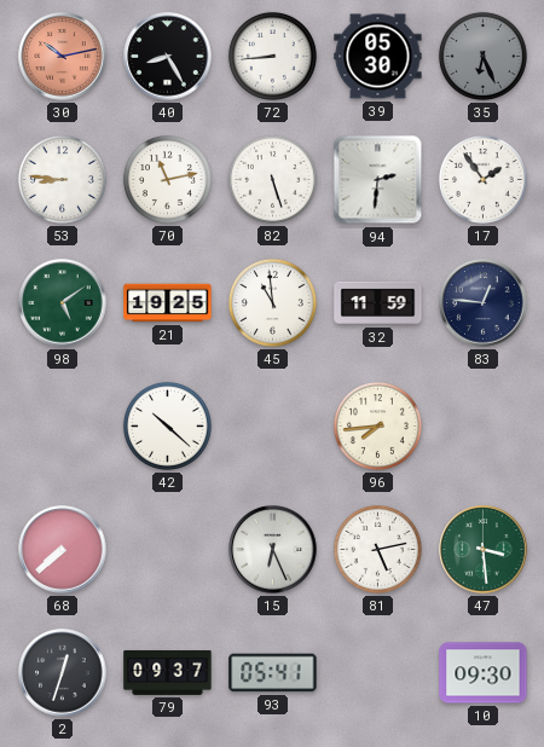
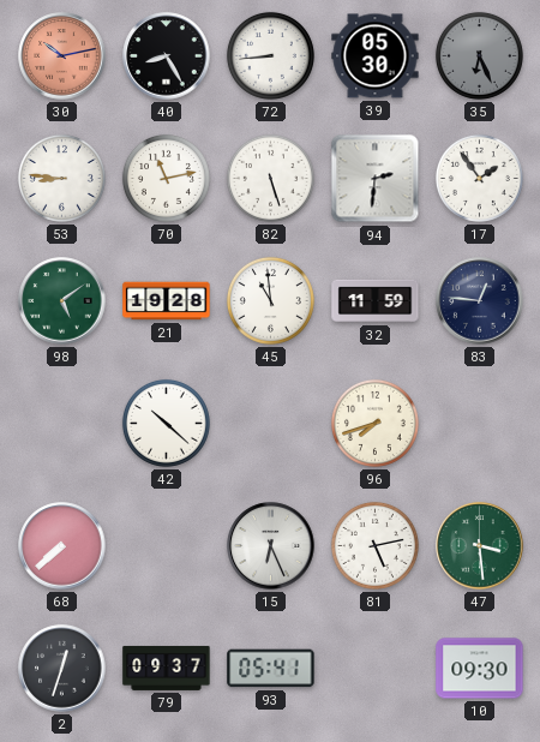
21: 19:25 -> 19:28 (167, 301)
96: 7:44 -> 7:42 (374, 423)
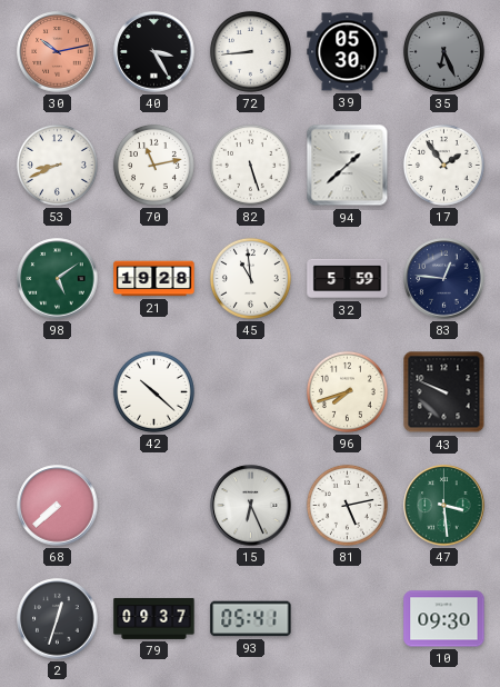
40: 8:25 -> 3:25 (154, 52)
53: 8:46 -> 8:41 (57, 165)
94: 2:31 -> 1:38 (348, 166)
32: 11:59 -> 5:59 (348, 279)
43: none -> 9:49 (444, 392)
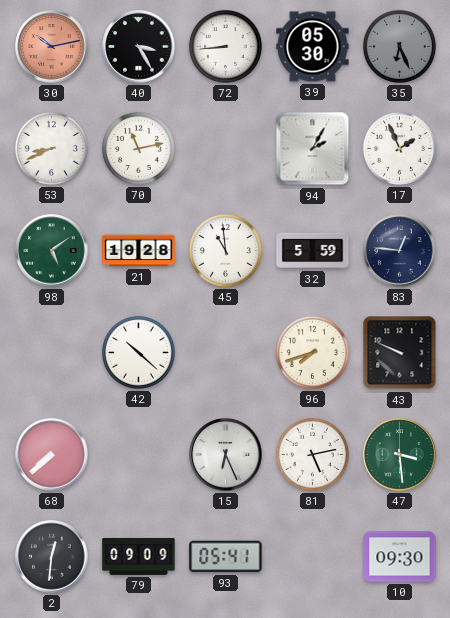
82: 5:27 -> none (250, 165)
94: 1:38 -> 2:05 (313, 149)
17: 1:54 -> 1:56 (399, 148)
2: 12:33 -> 12:31 (52, 557)
79: 09:37 -> 09:09 (139, 556)
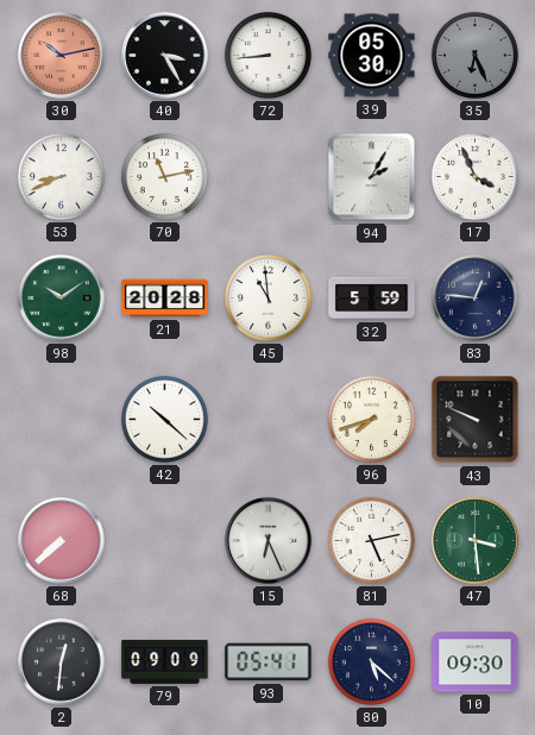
17: 1:56 -> 3:56 (474, 176)
98: 5:09 -> 10:09 (62, 299)
21: 19:28 -> 20:28 (165, 299)
80: none -> 5:22 (371, 661)
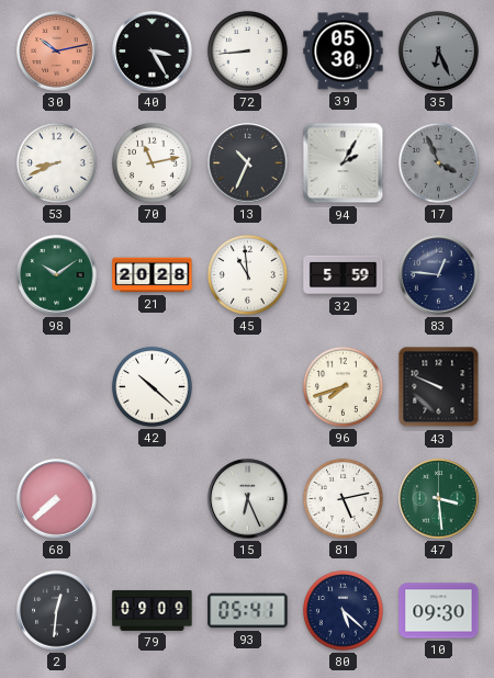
13: none -> 10:34 (248, 163)
17 dial: white -> grey (438, 162)
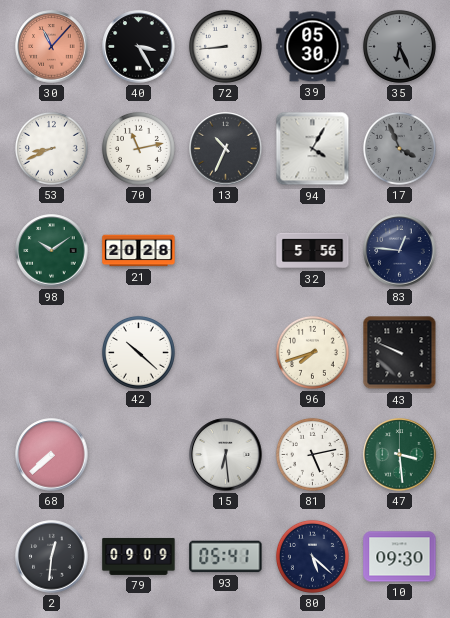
30: 10:13 -> 11:07 (52, 47)
94: 2:05 -> 4:05 (313, 149)
45: 10:59 -> none (247, 274)
32: 5:59 -> 5:56 (313, 251)
15: 6:26 -> 6:29 (226, 455)
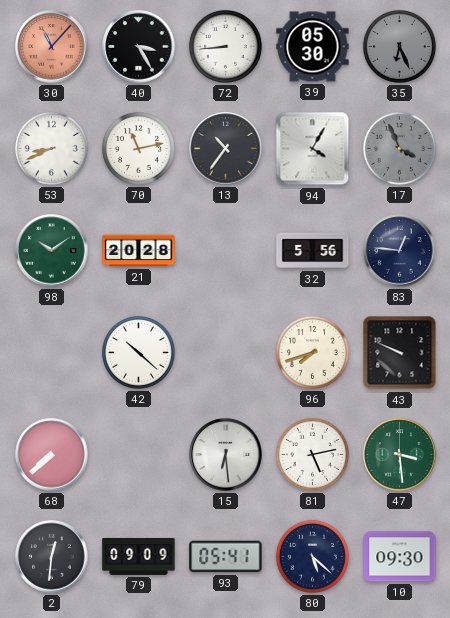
13: 10:34 -> 10:36 (226, 149)
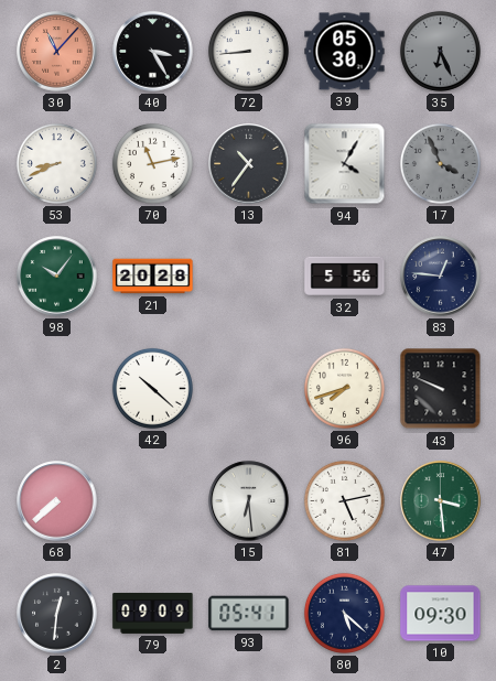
98: 10:09 -> 10:06 (57, 277)
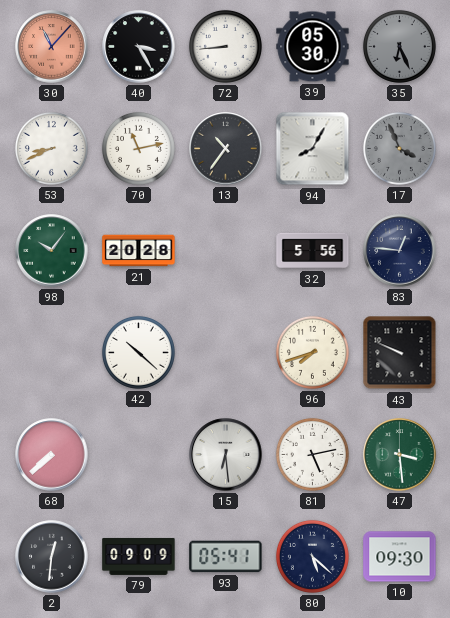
94: 4:05 -> 8:05 (313, 149)
